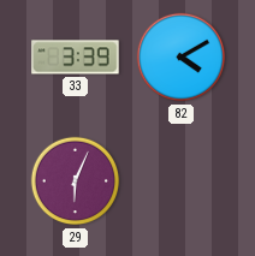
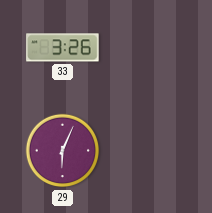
33: 3:39 -> 3:26 (63, 48)
82: 4:10 -> none (182, 58)
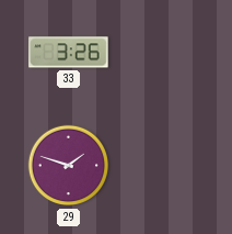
29: 6:04 -> 1:48 (69, 166)
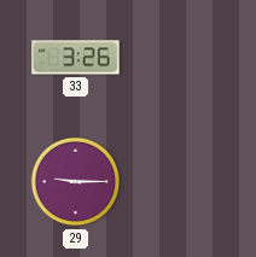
29: 1:48 -> 9:15 (76, 182)
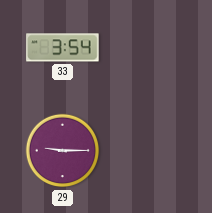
33: 3:26 -> 3:54 (63, 48)
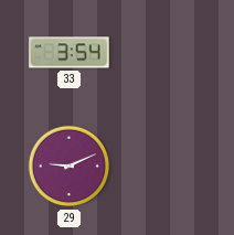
29: 9:15 -> 9:11 (70, 167)
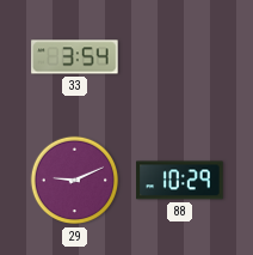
88: none -> 10:29 (180, 181)
